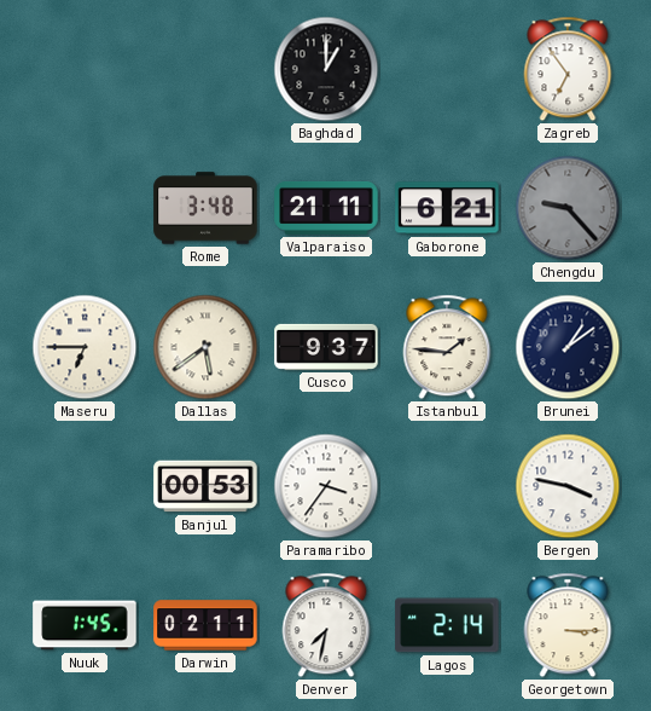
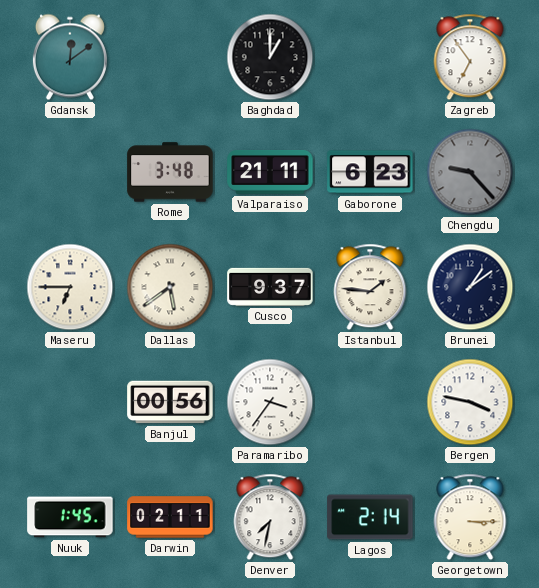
Gdansk: none -> 12:09 (70, 57)
Gaborone: 6:21 -> 6:23 (370, 172)
Banjul: 00:53 -> 00:56 (170, 402)
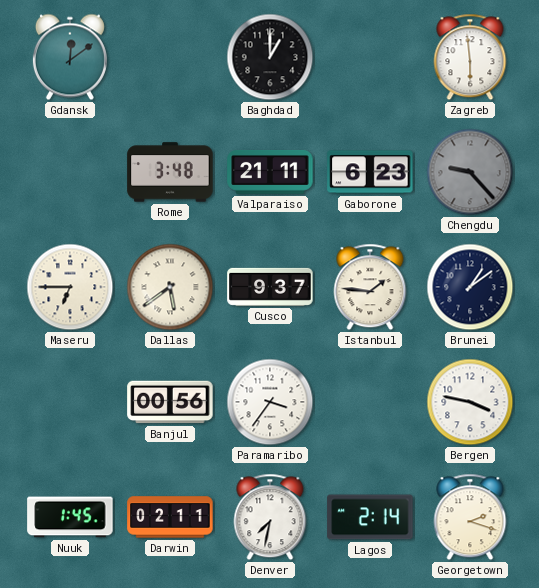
Zagreb: 6:54 -> 5:59 (470, 57)
Georgetown: 3:15 -> 2:18 (470, 517)
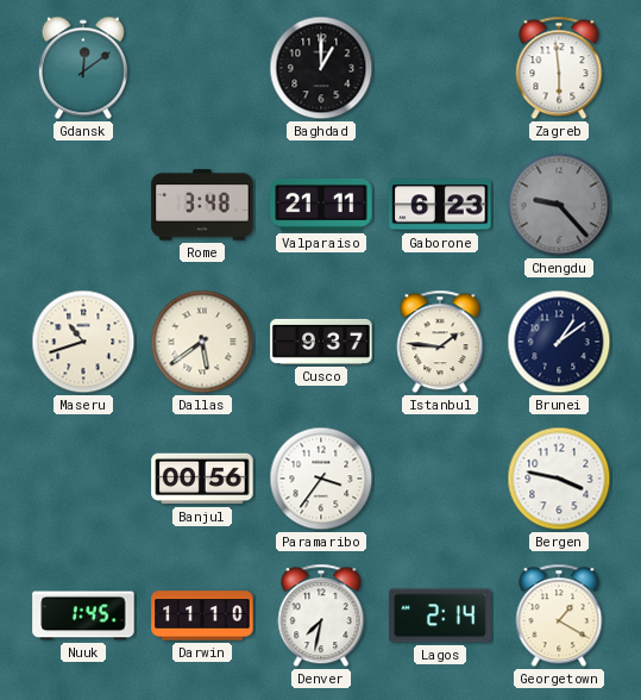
Maseru: 6:45 -> 10:42 (83, 342)
Darwin: 02:11 -> 11:10 (202, 615)
Georgetown: 2:18 -> 1:20 (559, 615)
